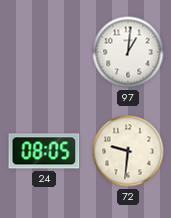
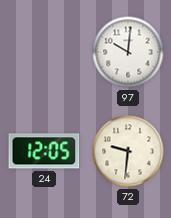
97: 1:01 -> 10:01 (128, 52)
24: 08:05 -> 12:05 (44, 151)
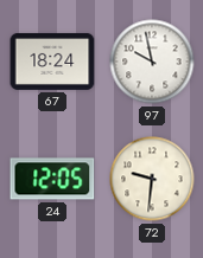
67: none -> 18:24 (52, 62)
97: 10:01 -> 9:58 (152, 62)
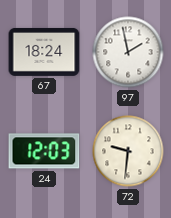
97: 9:58 -> 1:58 (128, 52)
24: 12:05 -> 12:03 (44, 151)
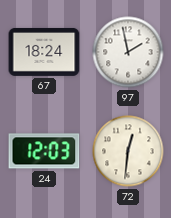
72: 9:31 -> 12:31 (128, 151)
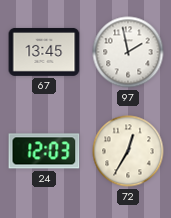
67: 18:24 -> 13:45 (44, 52)
72: 12:31 -> 12:35 (128, 151)
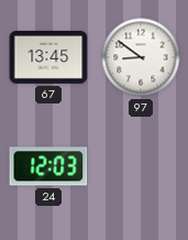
97: 1:58 -> 8:51 (141, 57)
72: 12:35 -> none (128, 151)
